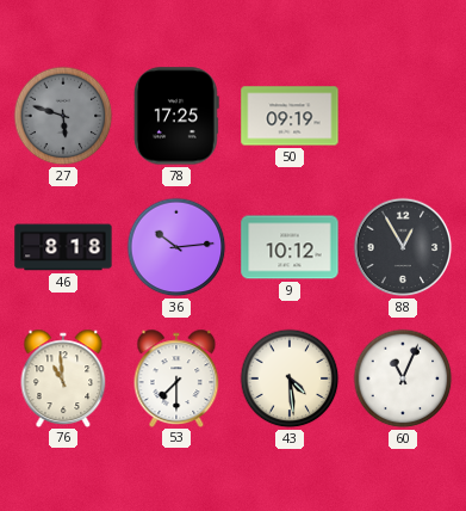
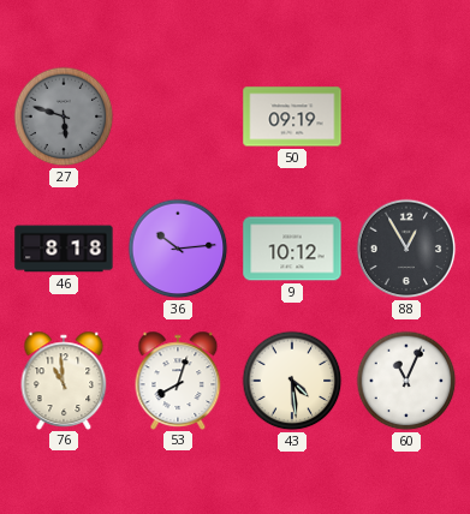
78: 17:25 -> none (176, 116)
53: 7:30 -> 8:03 (178, 379)
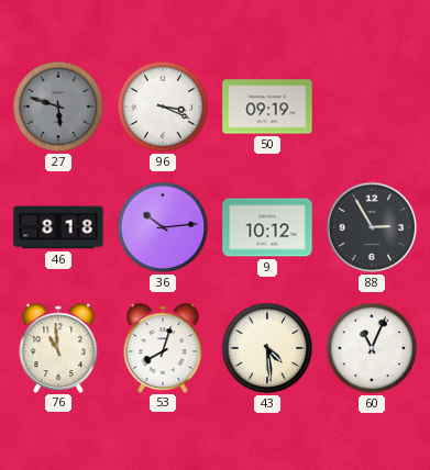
96: none -> 3:19 (163, 107)
88: 12:55 -> 2:55 (372, 227)
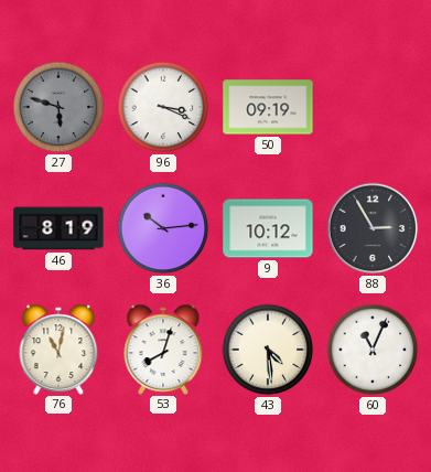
46: 8:18 -> 8:19 (58, 228)
76: 10:59 -> 11:02 (58, 348)
